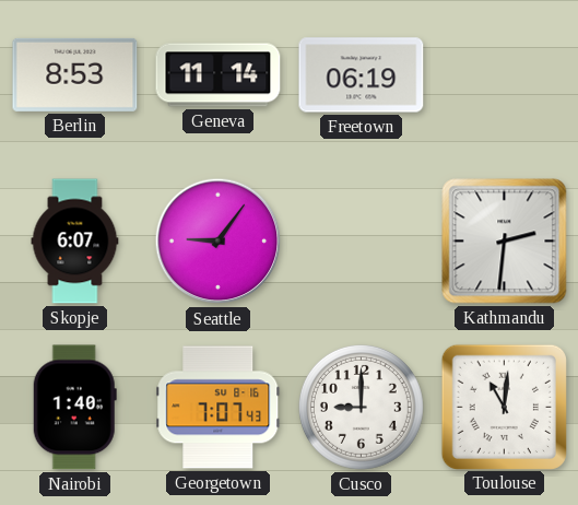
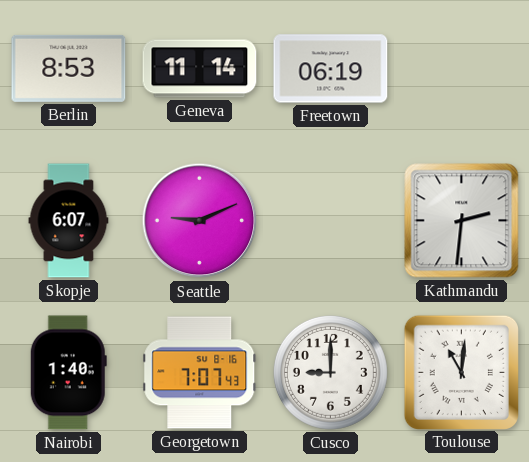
Seattle: 9:06 -> 9:11 (200, 221)
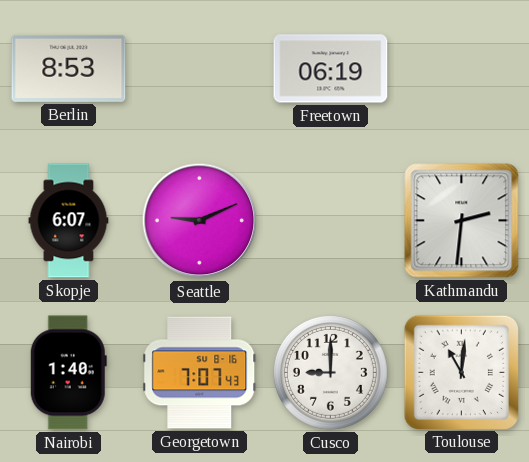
Geneva: 11:14 -> none (200, 69)
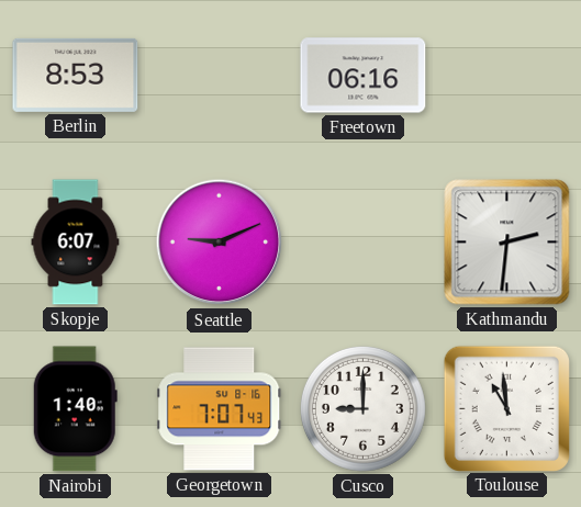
Freetown: 06:19 -> 06:16 (364, 76)
Toulouse: 11:01 -> 10:59 (506, 408)
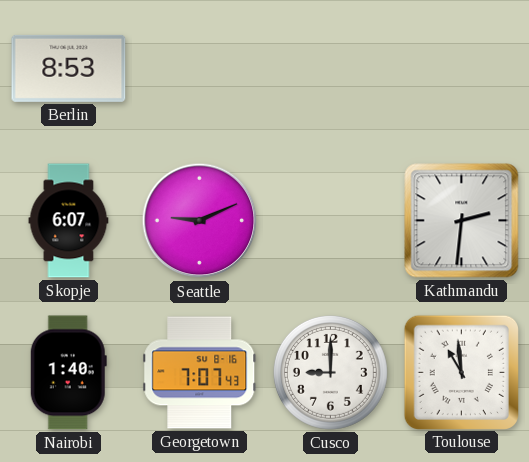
Freetown: 06:16 -> none (364, 76)
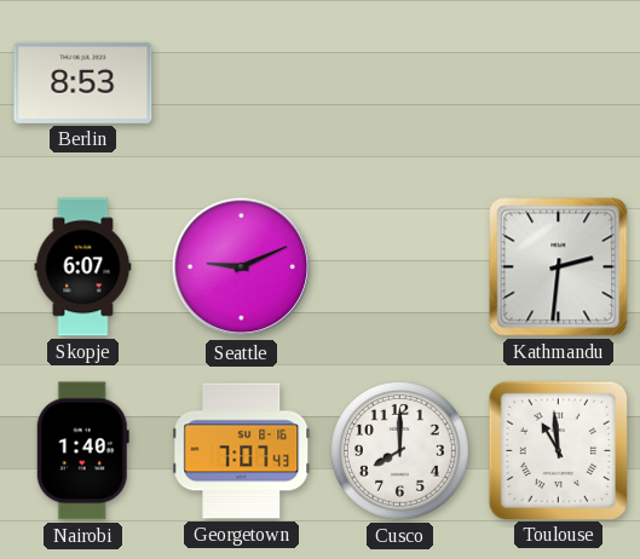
Cusco: 9:00 -> 8:00 (399, 450)
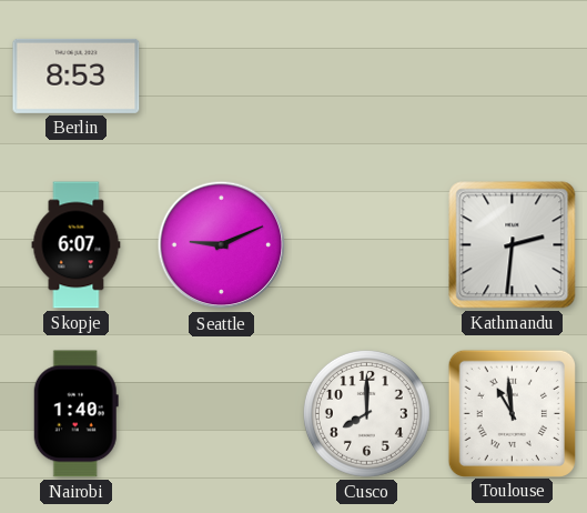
Georgetown: 7:07 -> none (242, 451)
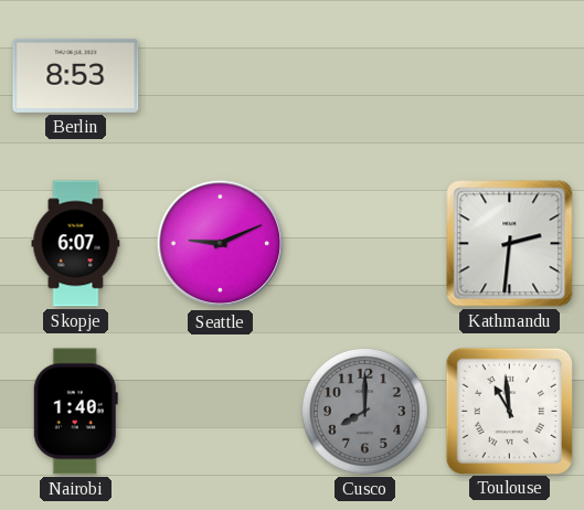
Cusco dial: white -> grey (364, 411)
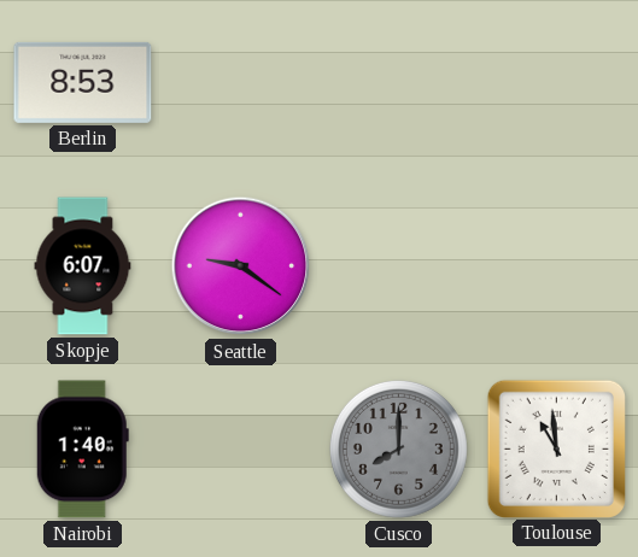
Seattle: 9:11 -> 9:21 (241, 266)
Kathmandu: 2:31 -> none (510, 244)
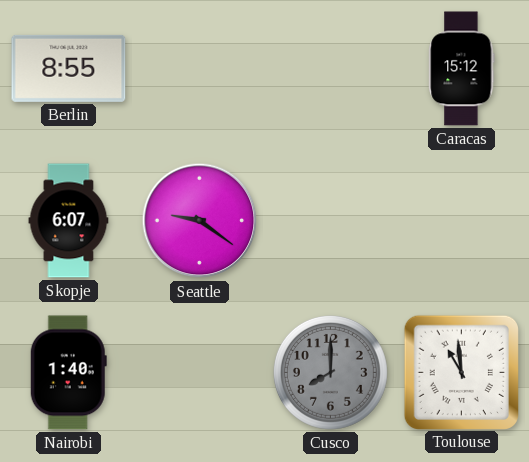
Berlin: 8:53 -> 8:55 (69, 68)
Caracas: none -> 15:12 (462, 69)
